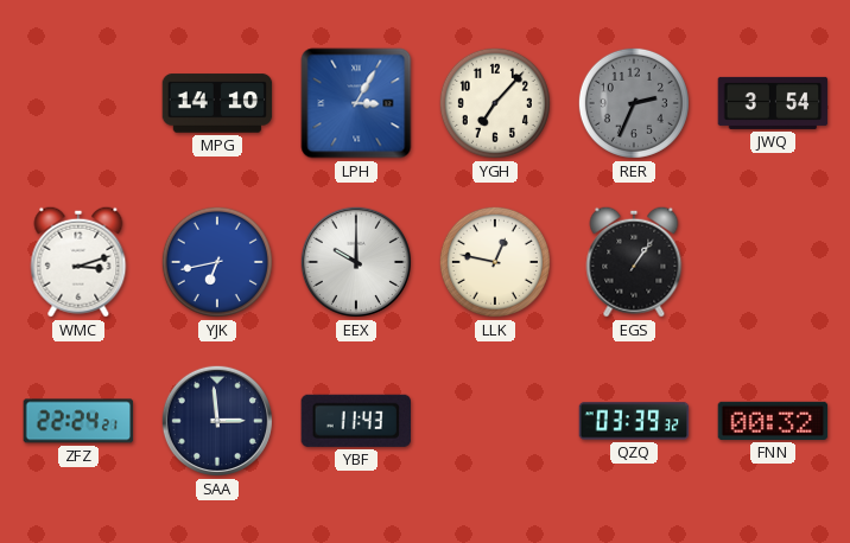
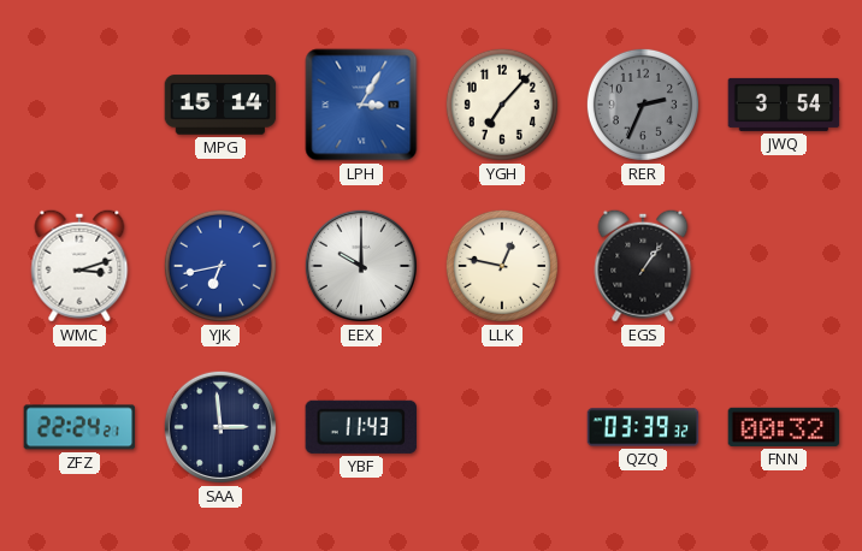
MPG: 14:10 -> 15:14 (220, 105)
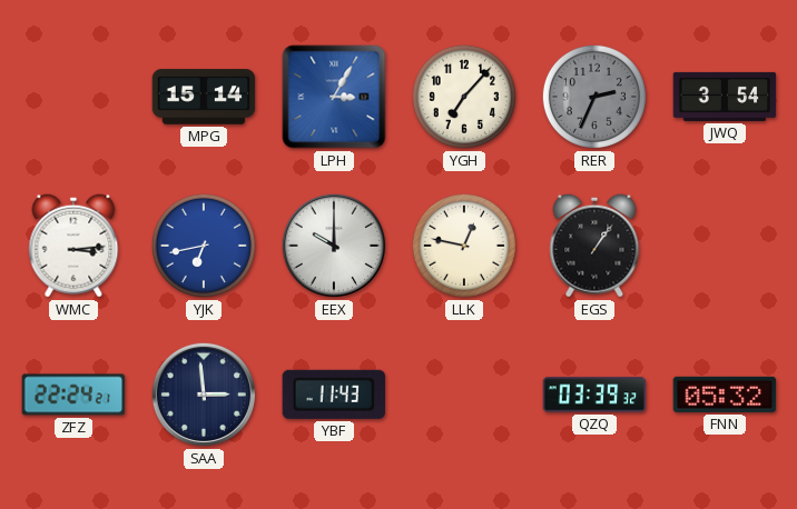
WMC: 3:12 -> 3:14 (73, 246)
FNN: 00:32 -> 05:32 (725, 395)
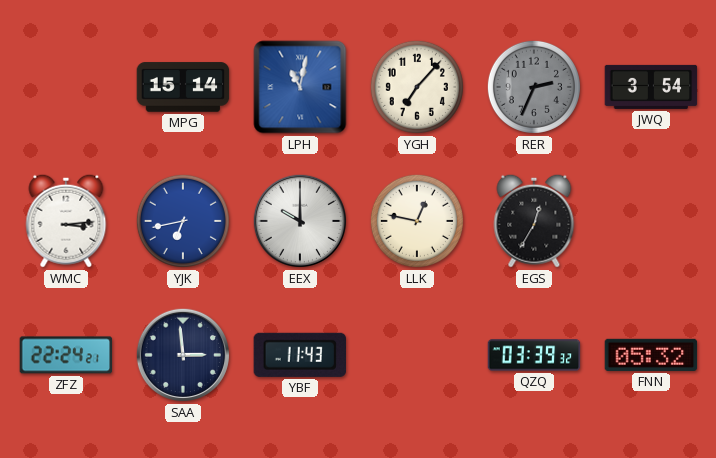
LPH: 3:05 -> 11:02 (300, 87)
EGS: 1:06 -> 12:35 (534, 221)
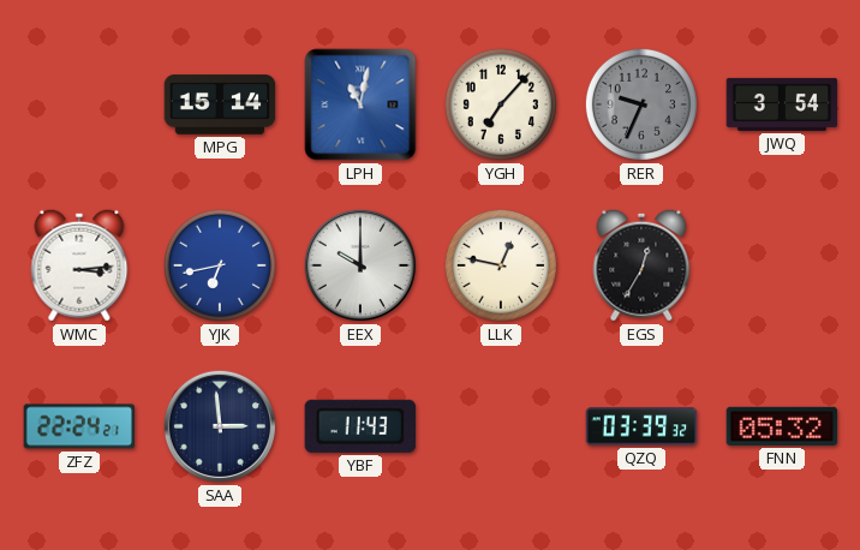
RER: 2:34 -> 9:34 (641, 104)
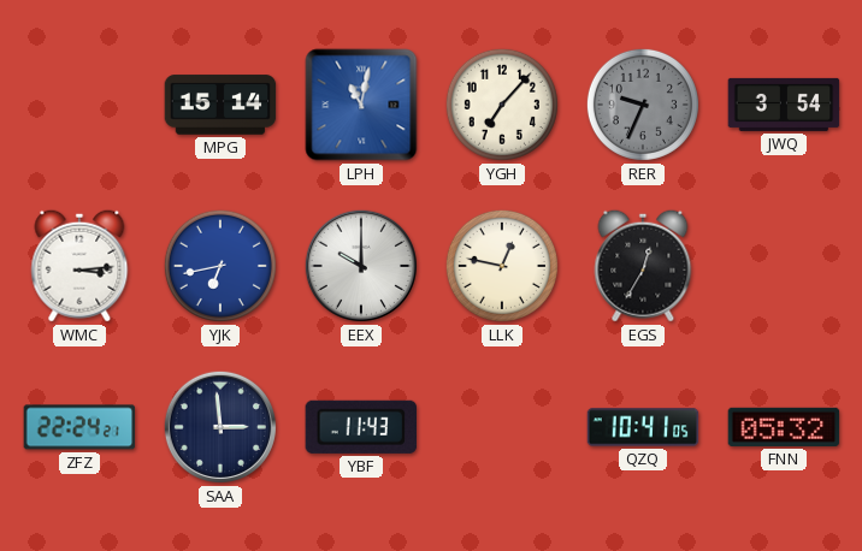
QZQ: 03:39 -> 10:41 (643, 427)
